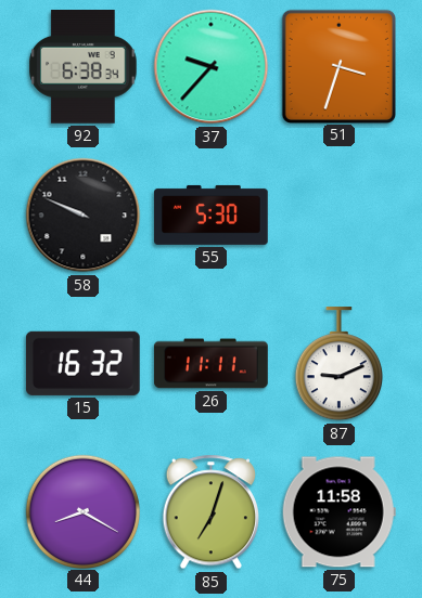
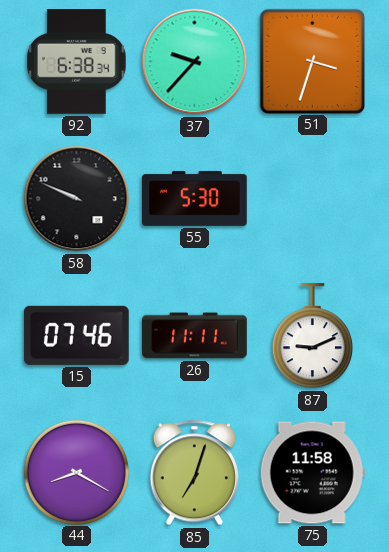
15: 16:32 -> 07:46 (76, 335)
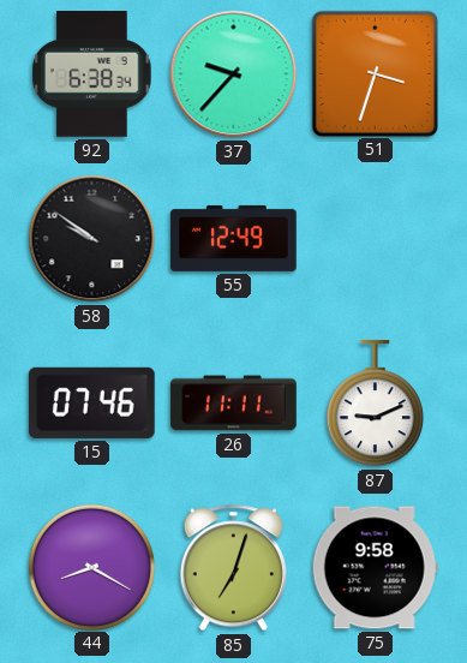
58: 9:49 -> 9:51 (92, 239)
55: 5:30 -> 12:49 (234, 238)
75: 11:58 -> 9:58 (375, 568)
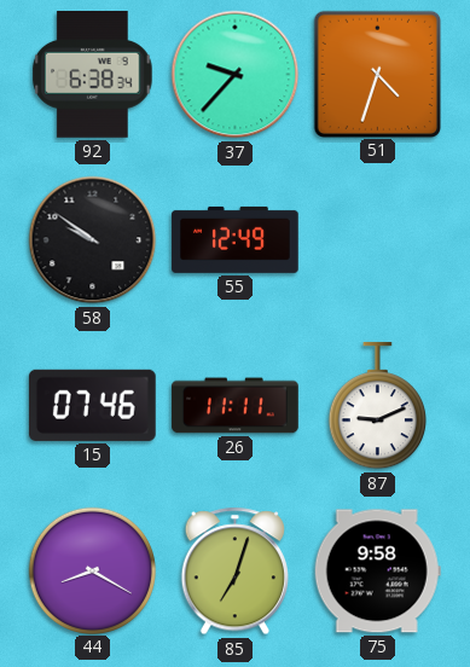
51: 3:33 -> 4:33 (377, 74)
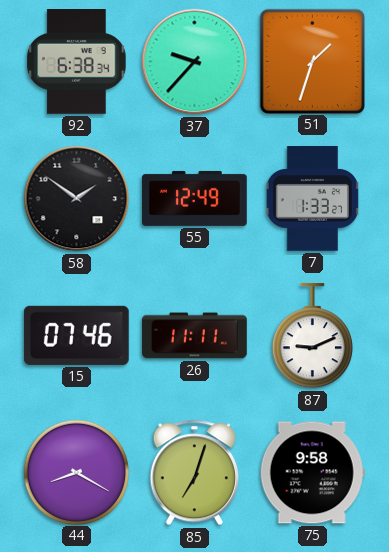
51: 4:33 -> 1:33 (312, 61)
58: 9:51 -> 1:51 (77, 199)
7: none -> 1:33 (312, 199)
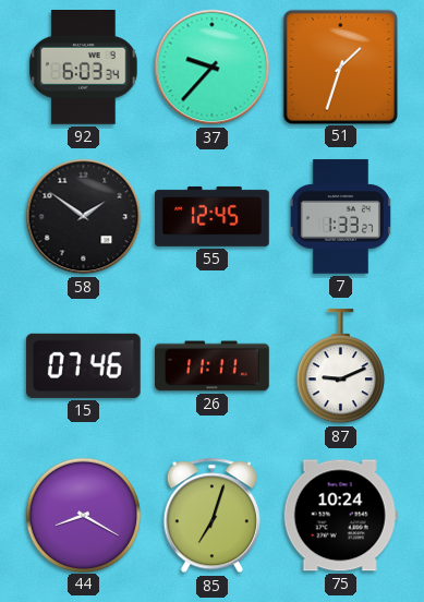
92: 6:38 -> 6:03 (84, 68)
55: 12:49 -> 12:45 (213, 216)
75: 9:58 -> 10:24 (340, 516)
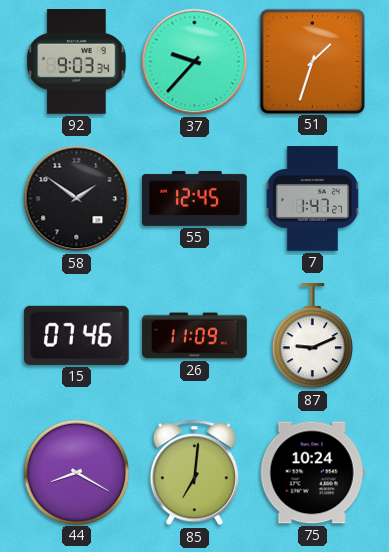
92: 6:03 -> 9:03 (77, 62)
7: 1:33 -> 1:47 (312, 199)
26: 11:11 -> 11:09 (195, 336)
85: 7:03 -> 7:01 (194, 473)
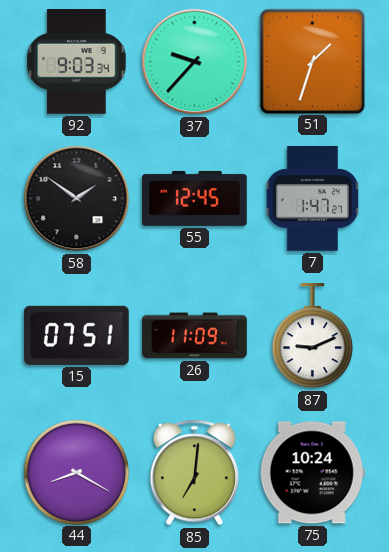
15: 07:46 -> 07:51 (76, 335)
